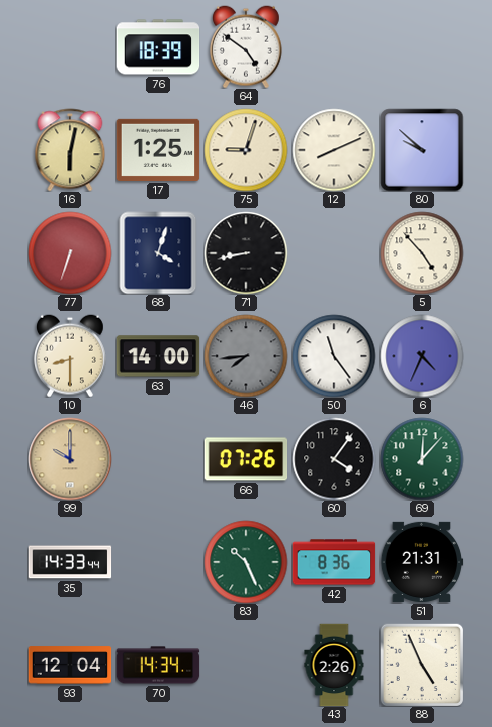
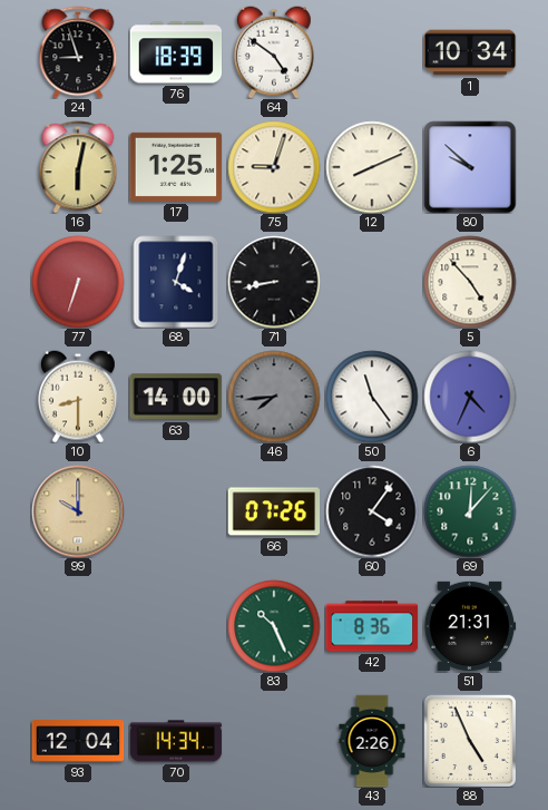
24: none -> 8:57 (78, 52)
1: none -> 10:34 (470, 52)
35: 14:33 -> none (70, 562)
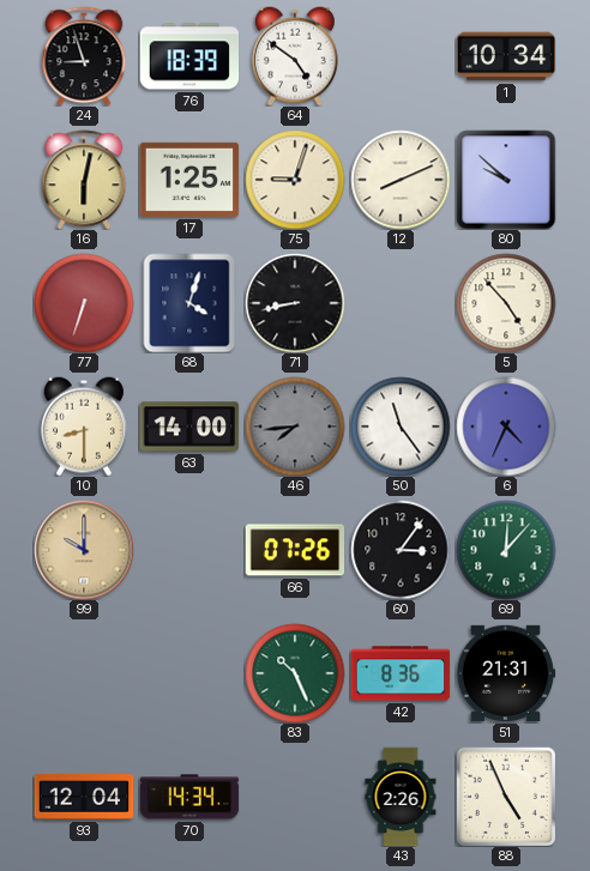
60: 4:06 -> 3:06 (401, 550)
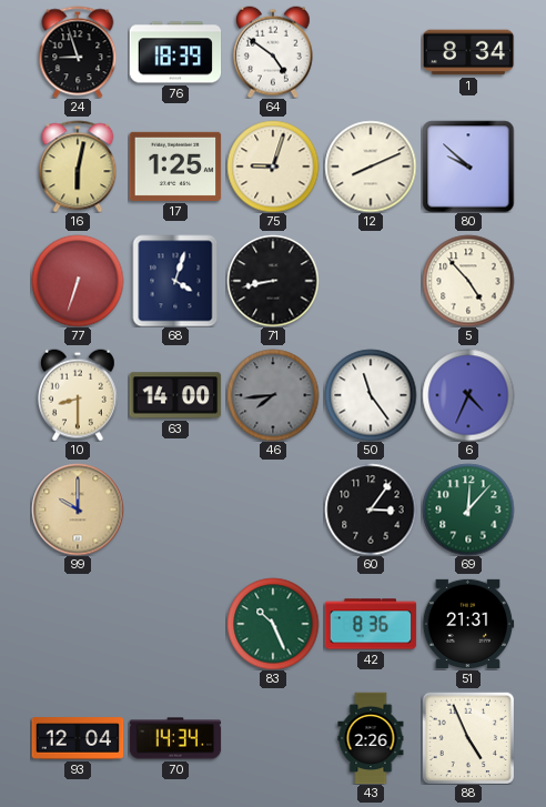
1: 10:34 -> 8:34 (468, 52)
66: 07:26 -> none (295, 550)
